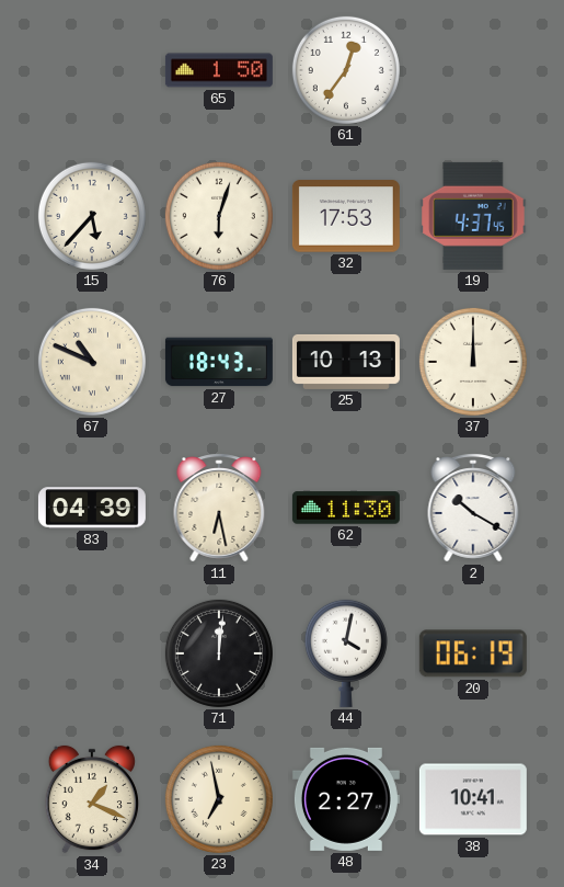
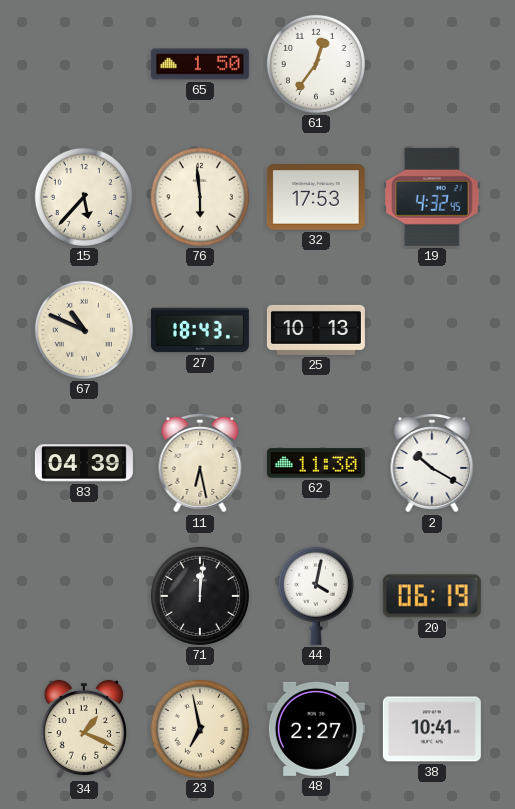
76: 6:03 -> 5:59 (200, 197)
19: 4:37 -> 4:32 (432, 197)
37: 12:00 -> none (473, 362)
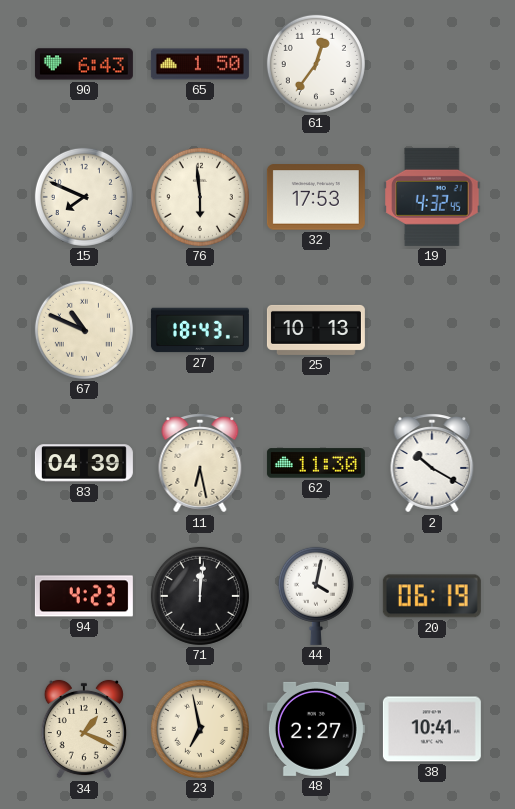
90: none -> 6:43 (84, 64)
15: 5:37 -> 7:49 (84, 197)
94: none -> 4:23 (84, 596)
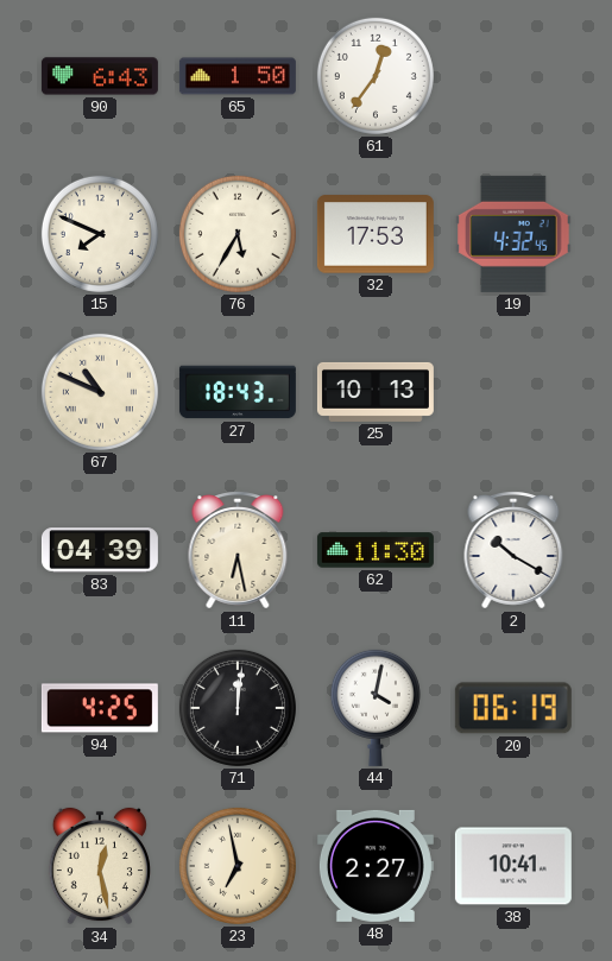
76: 5:59 -> 5:35 (238, 234)
94: 4:23 -> 4:25 (100, 708)
34: 1:19 -> 12:28 (100, 866)
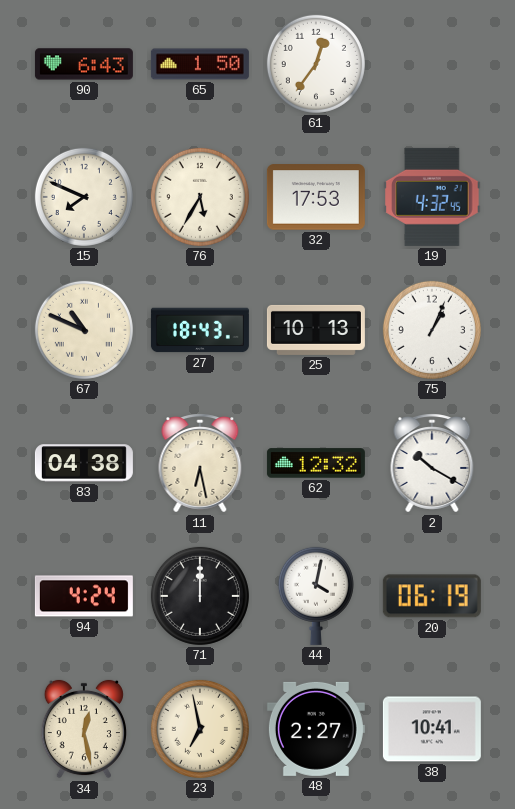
75: none -> 1:04 (432, 330)
83: 04:39 -> 04:38 (84, 463)
62: 11:30 -> 12:32 (316, 463)
94: 4:25 -> 4:24 (84, 596)
71: 12:01 -> 12:00 (200, 596)
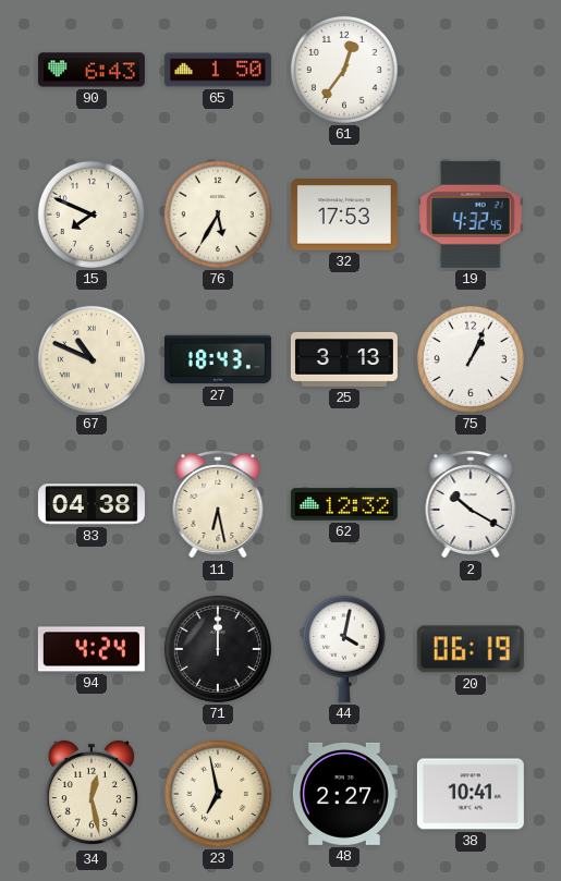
25: 10:13 -> 3:13 (344, 359)
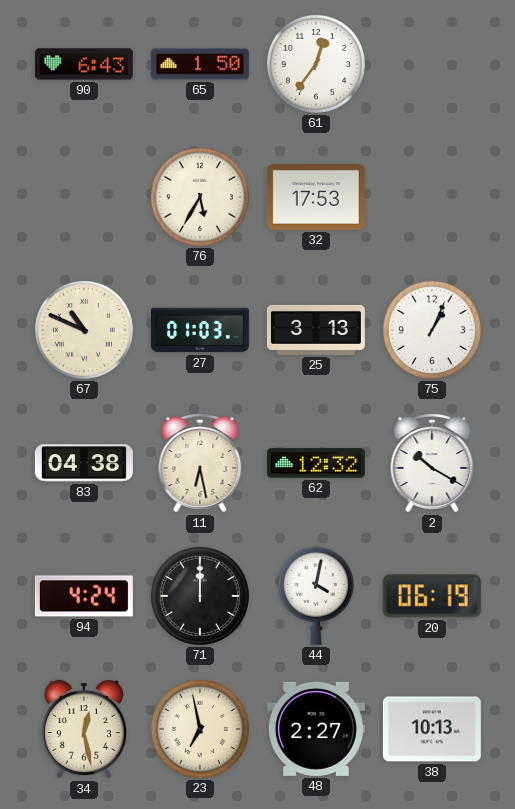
15: 7:49 -> none (92, 215)
19: 4:32 -> none (471, 215)
27: 18:43 -> 01:03 (200, 330)
38: 10:41 -> 10:13 (432, 729)
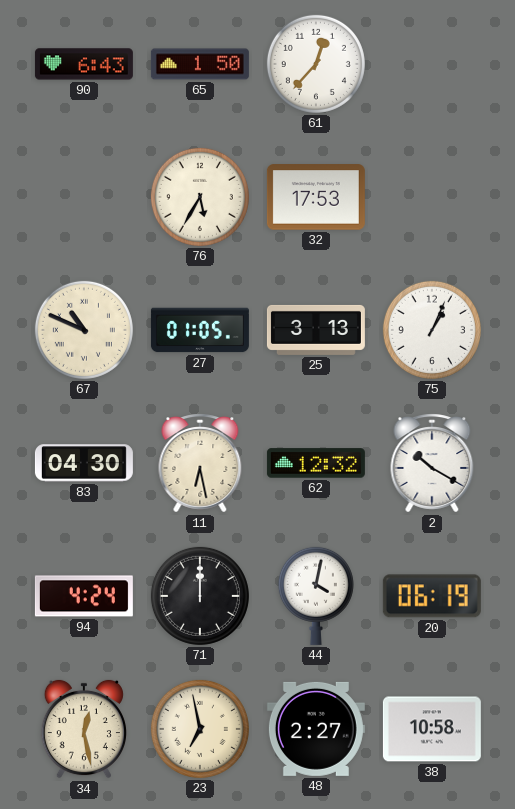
61: 12:36 -> 12:37 (316, 64)
27: 01:03 -> 01:05 (200, 330)
83: 04:38 -> 04:30 (84, 463)
38: 10:13 -> 10:58 (432, 729)
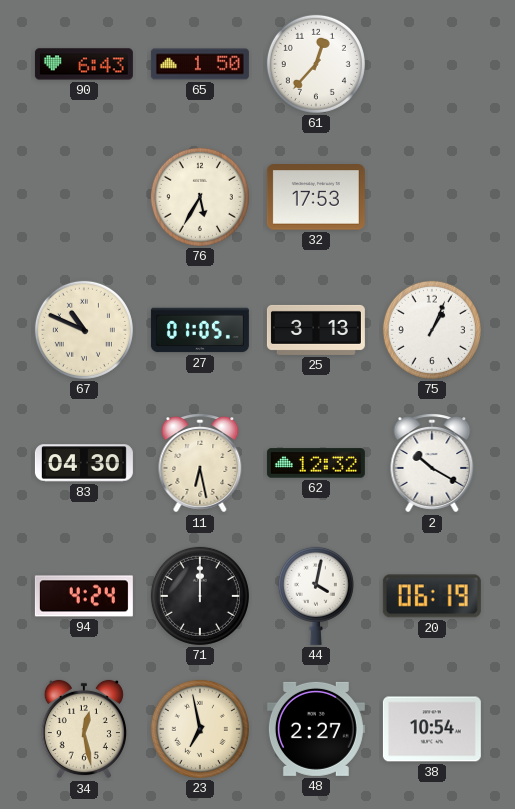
38: 10:58 -> 10:54 (432, 729)
